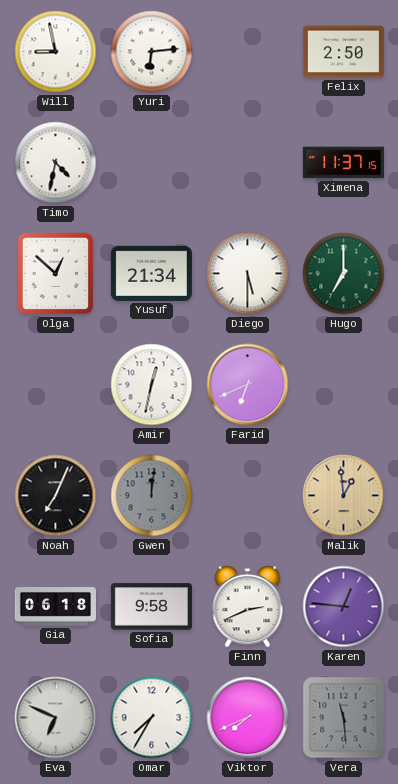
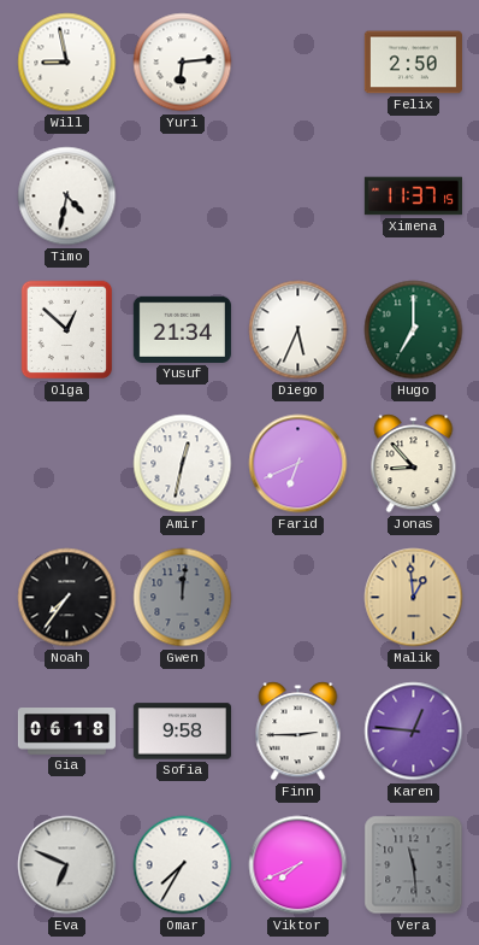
Diego: 5:30 -> 5:34 (298, 330)
Jonas: none -> 8:53 (414, 464)
Noah: 7:04 -> 7:36 (67, 598)
Finn: 2:41 -> 2:45 (298, 732)
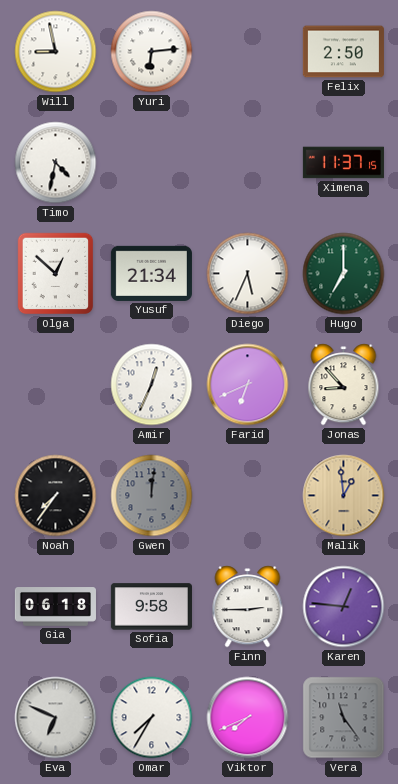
Amir: 12:32 -> 12:34 (152, 385)
Vera: 11:29 -> 11:24 (344, 718)
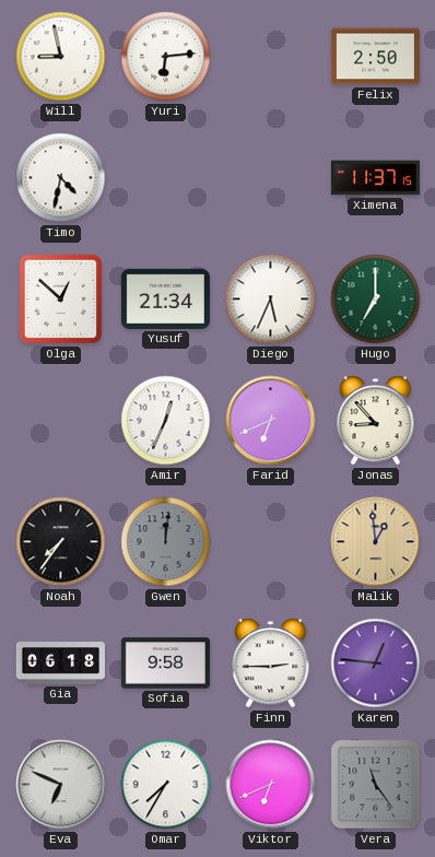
Viktor: 7:41 -> 6:41 (271, 785)
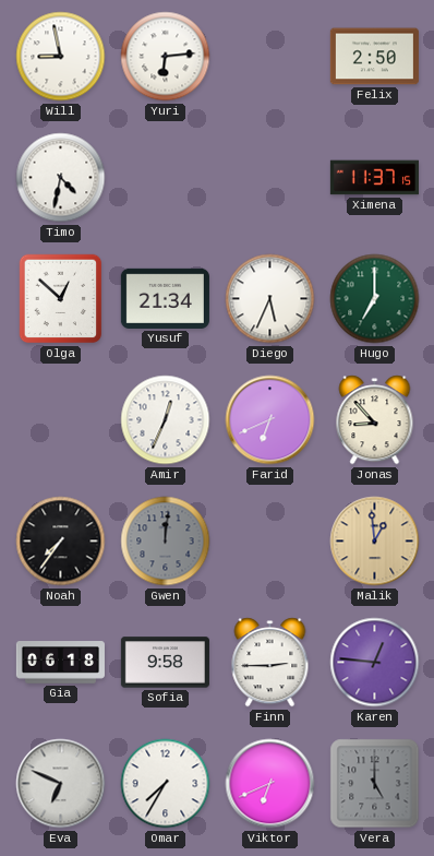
Vera: 11:24 -> 5:00 (375, 784)
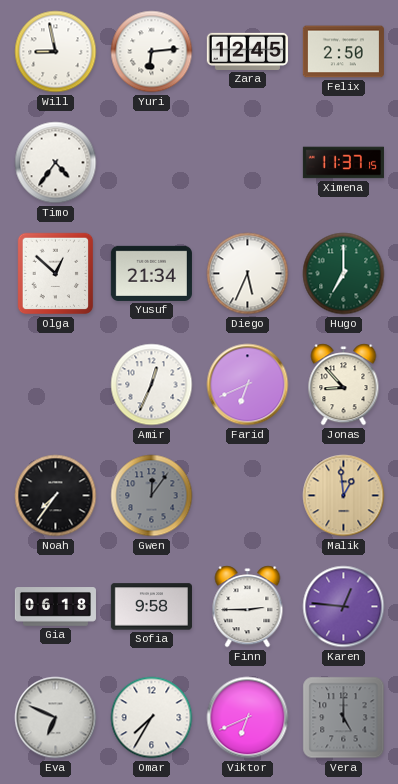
Zara: none -> 12:45 (247, 51)
Timo: 4:32 -> 4:36 (56, 163)
Gwen: 12:01 -> 12:06 (152, 496)
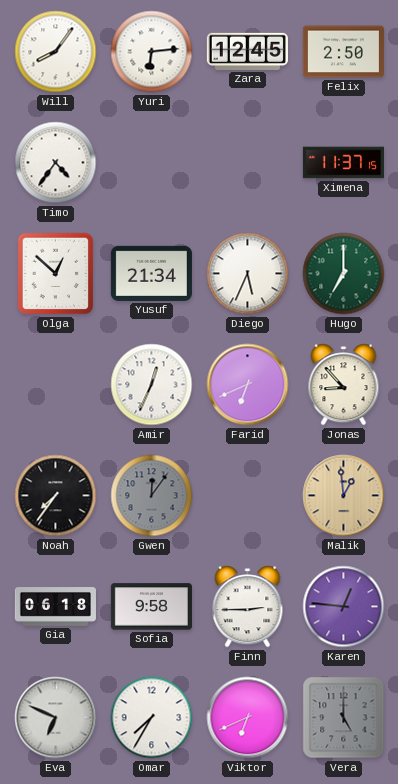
Will: 8:58 -> 8:06 (56, 52)
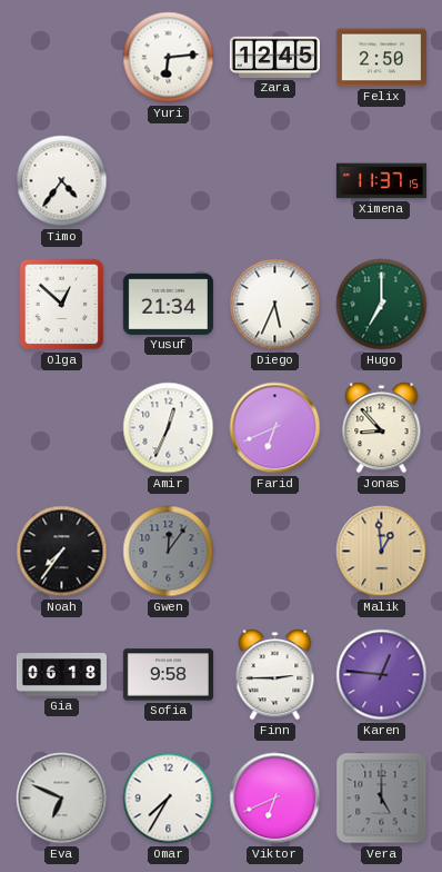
Will: 8:06 -> none (56, 52)
